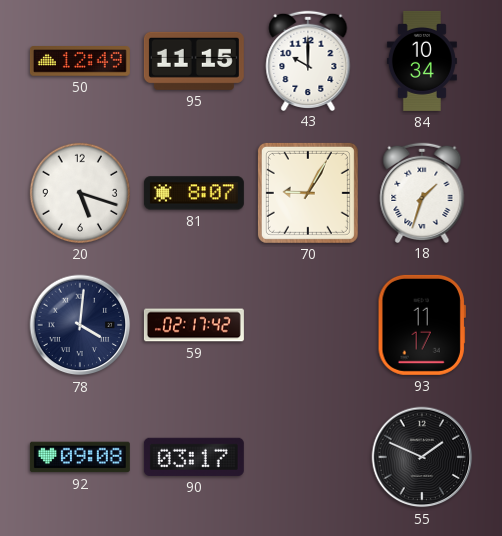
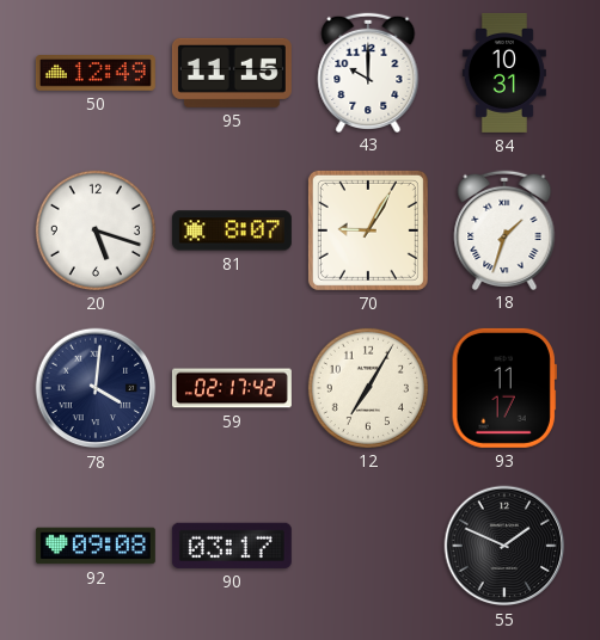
84: 10:34 -> 10:31 (504, 73)
12: none -> 7:05 (368, 388)
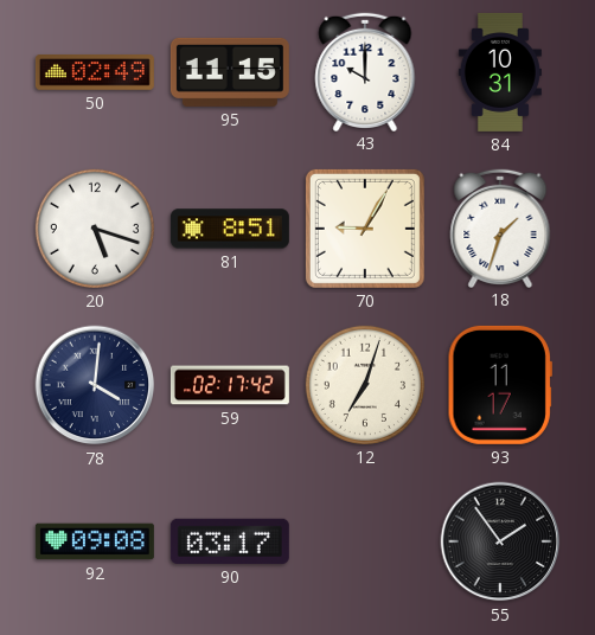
50: 12:49 -> 02:49 (95, 72)
81: 8:07 -> 8:51 (230, 229)
12: 7:05 -> 7:03 (365, 385)
55: 1:49 -> 1:54 (500, 541)
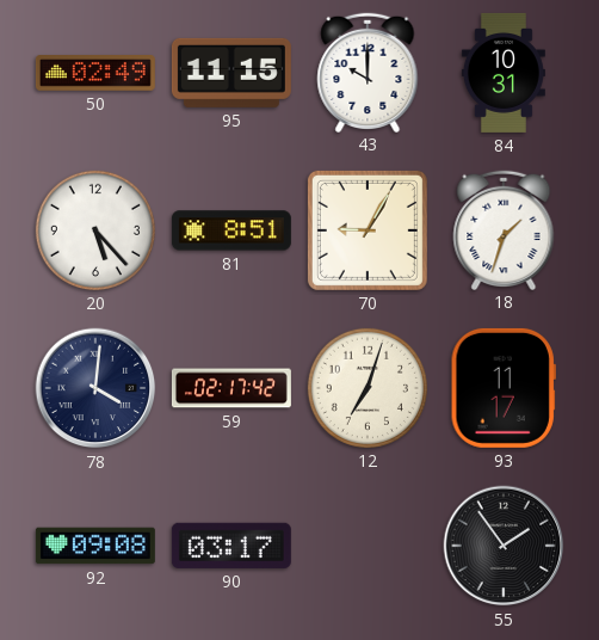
20: 5:18 -> 5:23 (95, 230)
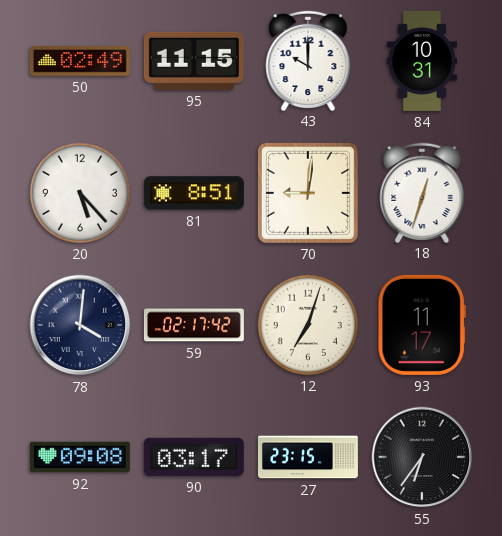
70: 9:05 -> 9:01 (308, 193)
18: 1:33 -> 12:33 (422, 192)
27: none -> 23:15 (308, 457)
55: 1:54 -> 6:36 (422, 457)
